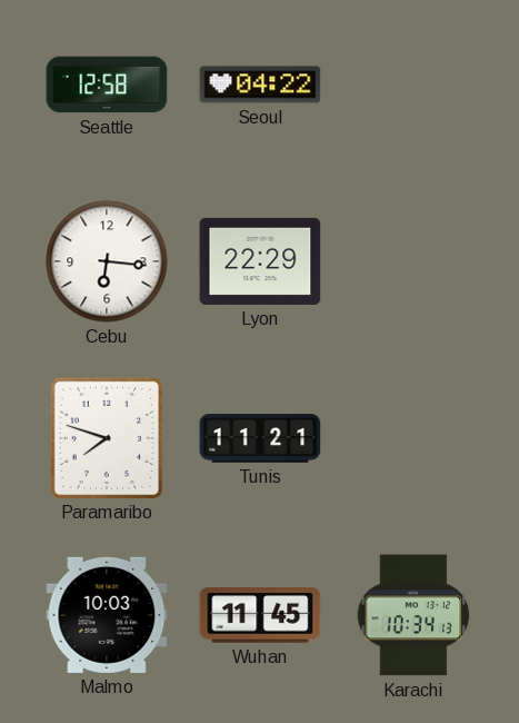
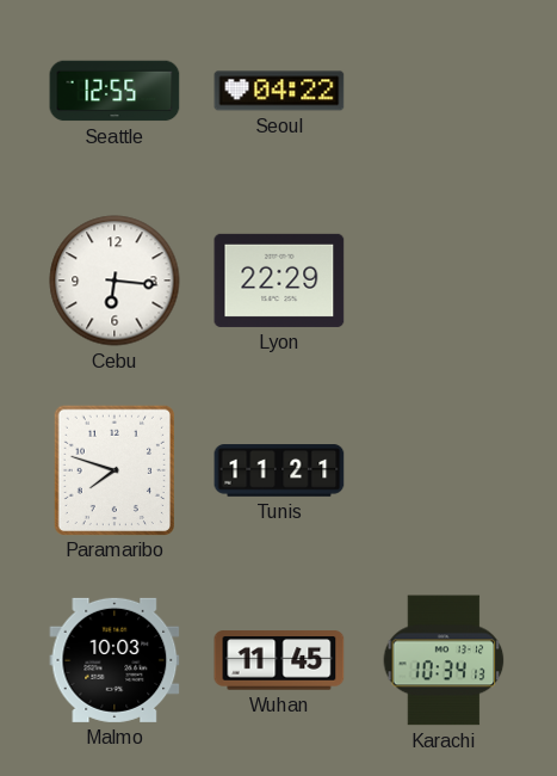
Seattle: 12:58 -> 12:55 (115, 91)
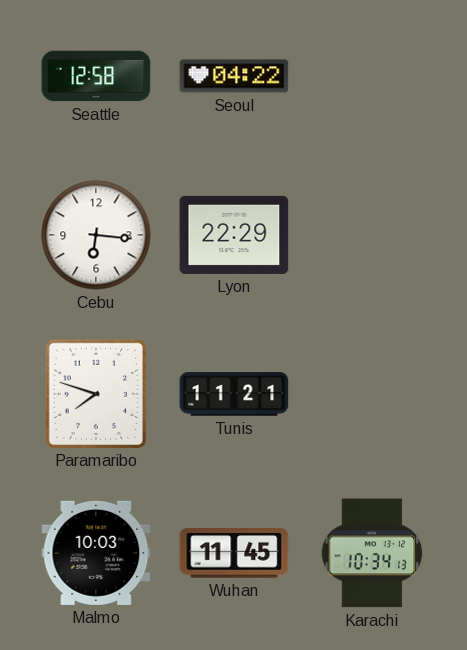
Seattle: 12:55 -> 12:58 (96, 76)
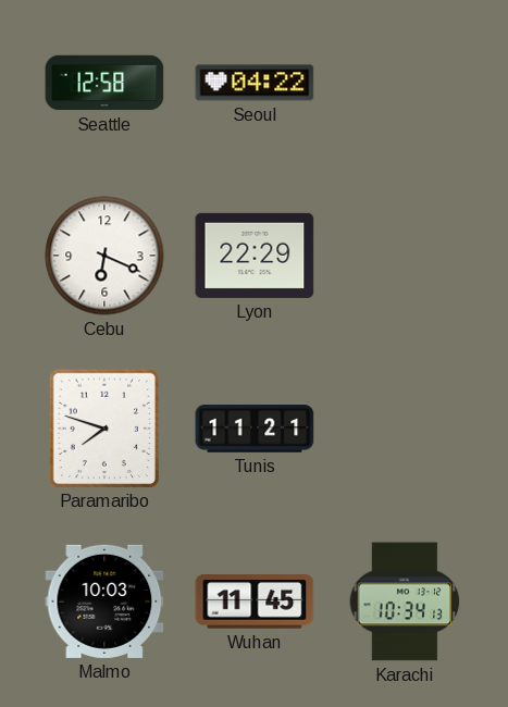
Cebu: 6:16 -> 6:19 (104, 256)
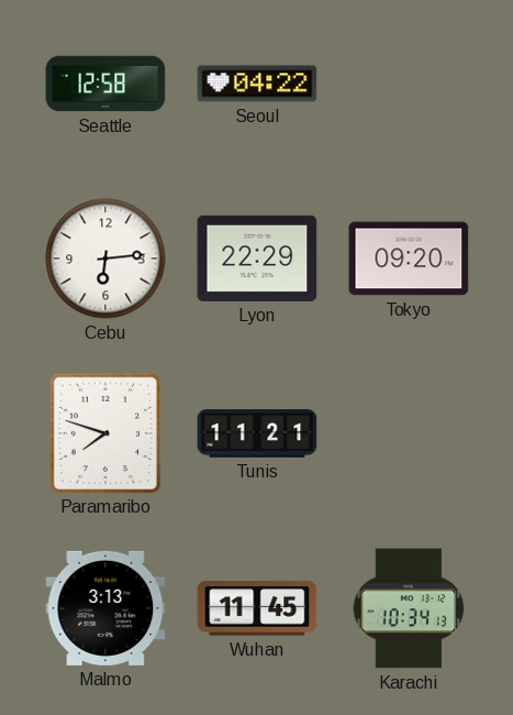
Cebu: 6:19 -> 6:14 (105, 258)
Tokyo: none -> 09:20 (409, 258)
Malmo: 10:03 -> 3:13 (105, 608)
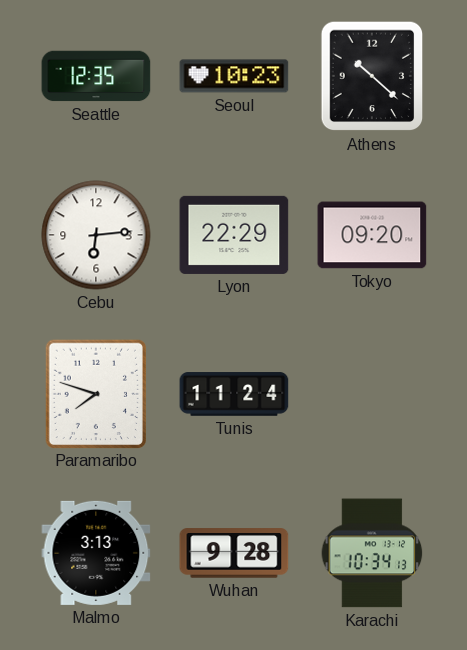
Seattle: 12:58 -> 12:35 (96, 76)
Seoul: 04:22 -> 10:23 (234, 76)
Athens: none -> 10:22 (372, 76)
Tunis: 11:21 -> 11:24 (234, 394)
Wuhan: 11:45 -> 9:28 (234, 553)
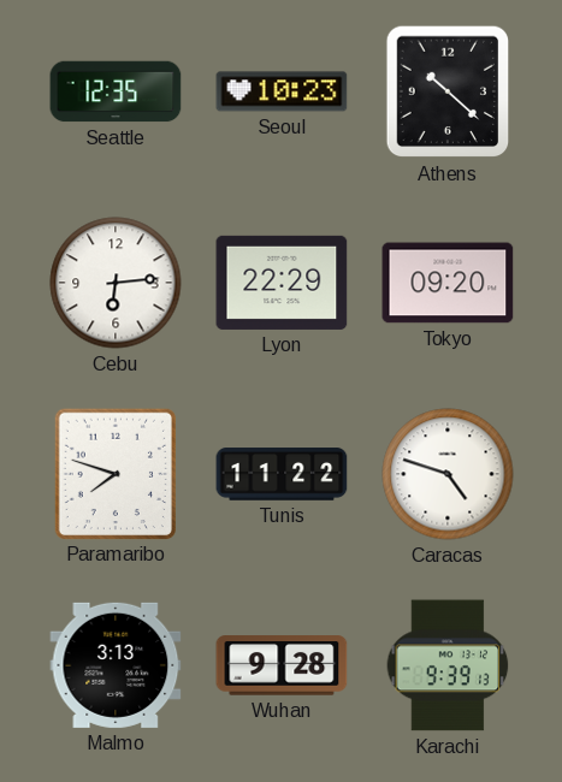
Tunis: 11:24 -> 11:22 (282, 474)
Caracas: none -> 4:48 (448, 474)
Karachi: 10:34 -> 9:39 (448, 665)
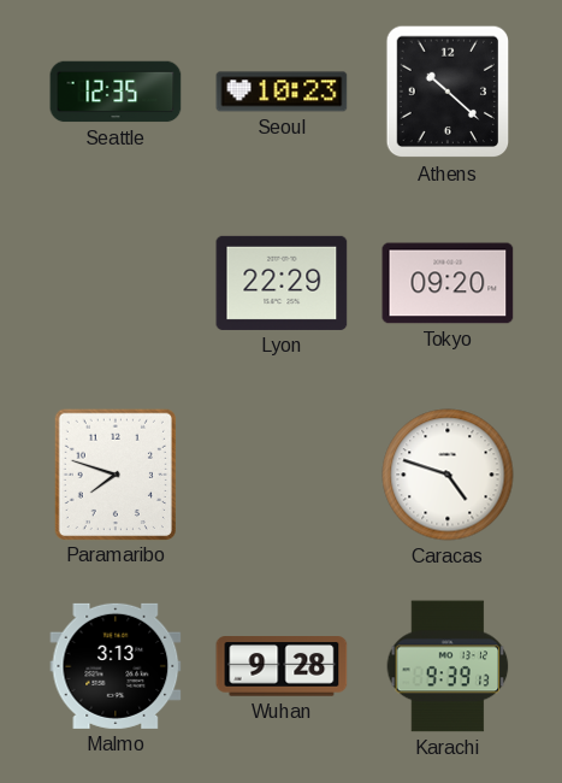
Cebu: 6:14 -> none (116, 283)
Tunis: 11:22 -> none (282, 474)
